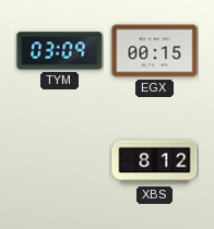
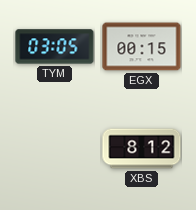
TYM: 03:09 -> 03:05 (55, 47)
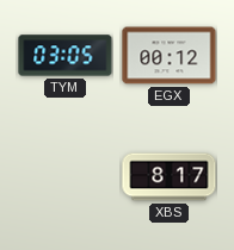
EGX: 00:15 -> 00:12 (170, 56)
XBS: 8:12 -> 8:17 (170, 177)
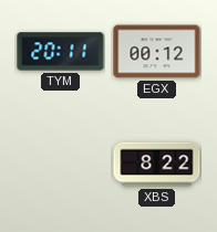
TYM: 03:05 -> 20:11 (61, 52)
XBS: 8:17 -> 8:22 (157, 165)
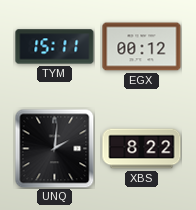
TYM: 20:11 -> 15:11 (55, 47)
UNQ: none -> 2:01 (54, 148)
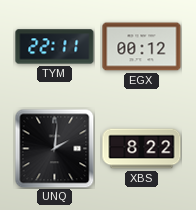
TYM: 15:11 -> 22:11 (55, 47)
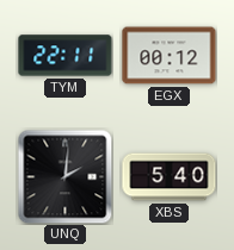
XBS: 8:22 -> 5:40 (170, 177)
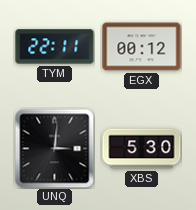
UNQ: 2:01 -> 3:01 (54, 148)
XBS: 5:40 -> 5:30 (142, 149)
